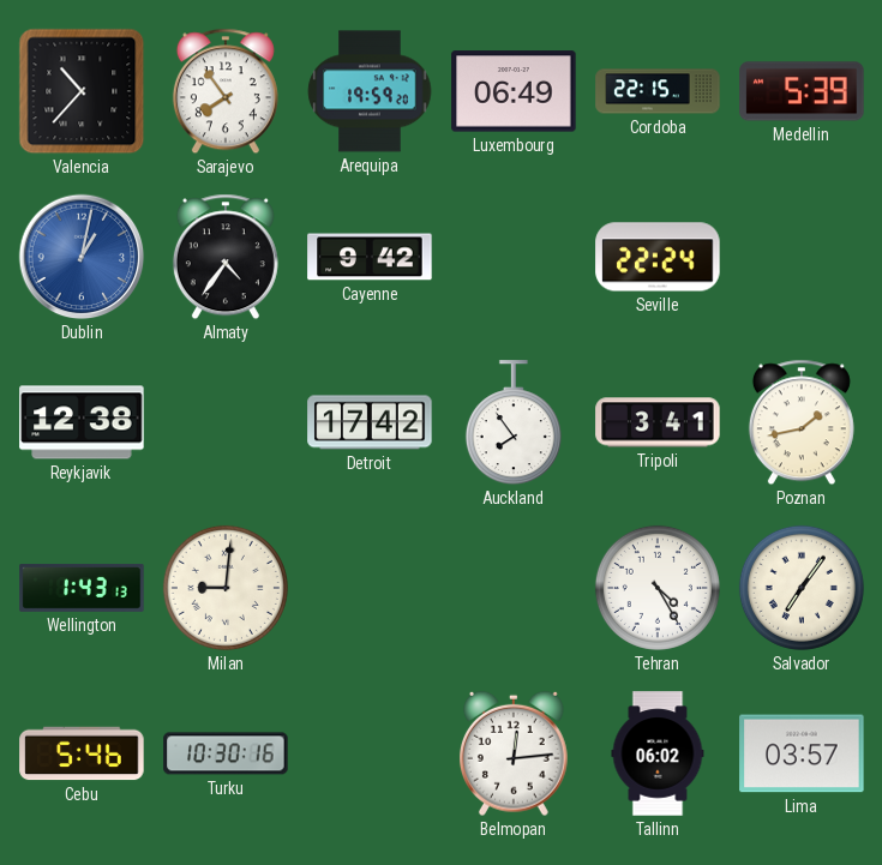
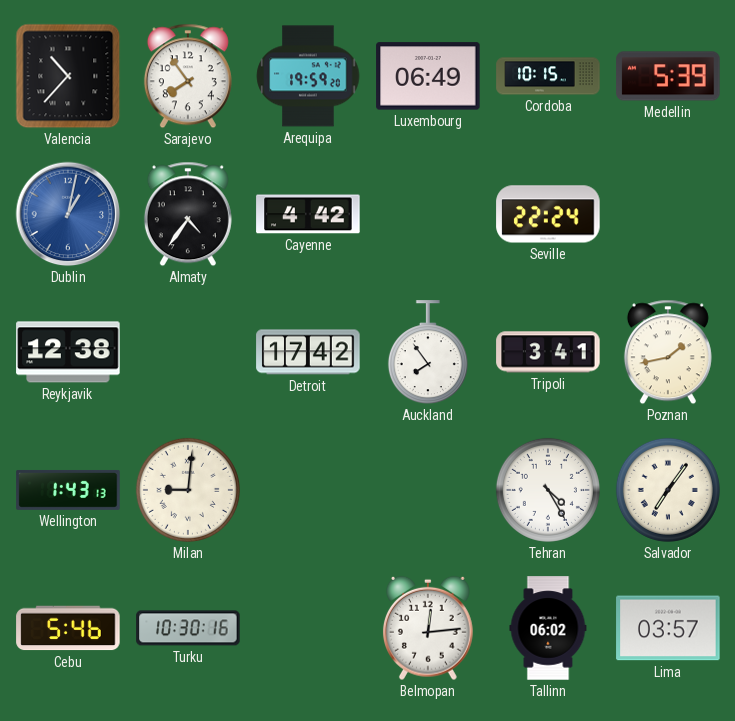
Cordoba: 22:15 -> 10:15 (548, 76)
Cayenne: 9:42 -> 4:42 (308, 214)
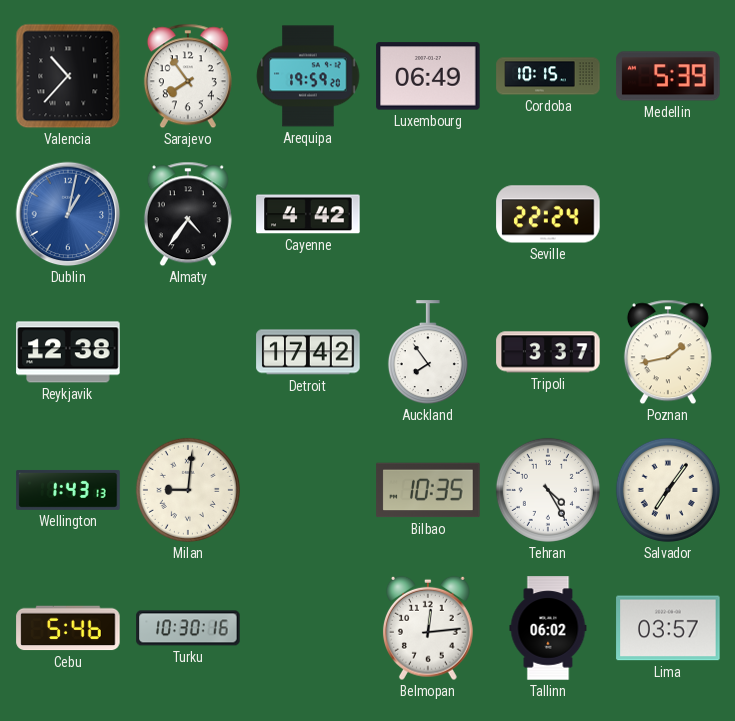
Tripoli: 3:41 -> 3:37 (548, 352)
Bilbao: none -> 10:35 (428, 490)
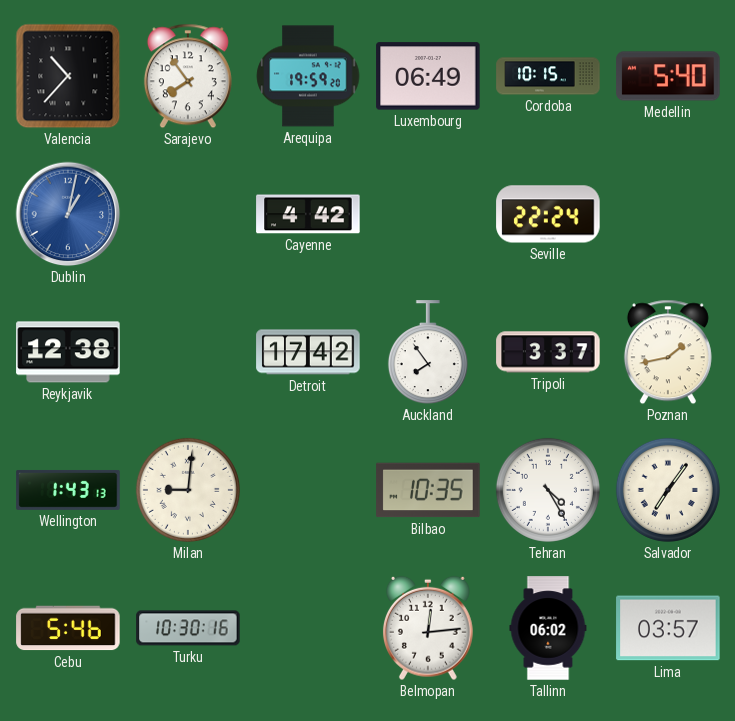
Medellin: 5:39 -> 5:40 (668, 76)
Almaty: 4:36 -> none (188, 214)
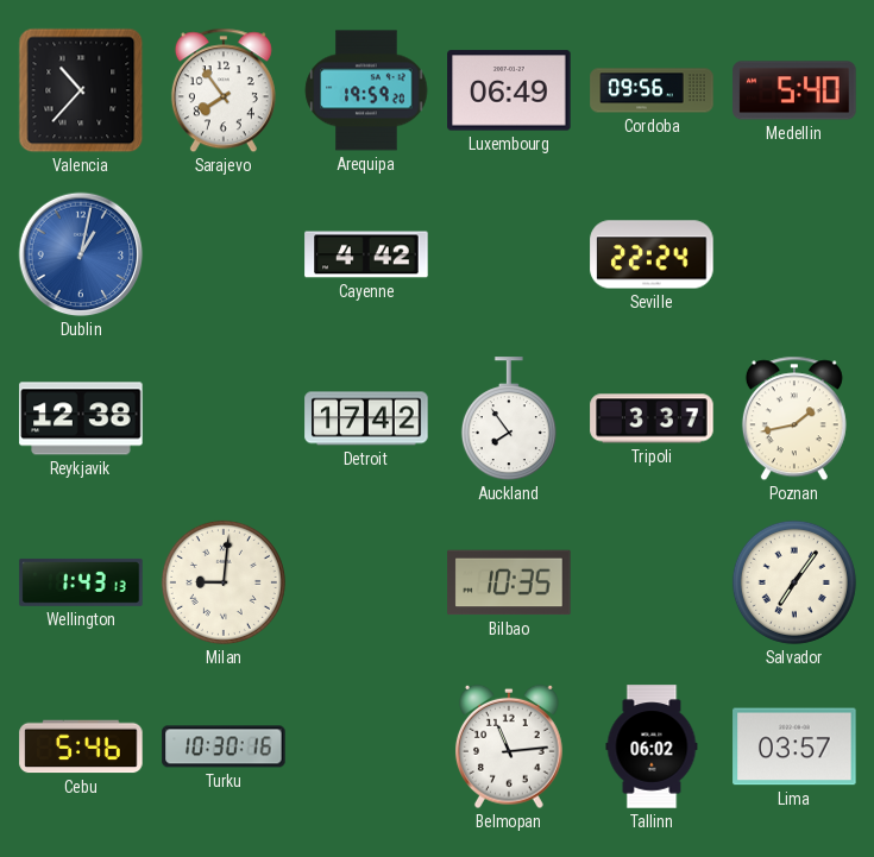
Cordoba: 10:15 -> 09:56 (652, 90)
Tehran: 4:25 -> none (548, 490)
Belmopan: 12:14 -> 11:14 (509, 746)
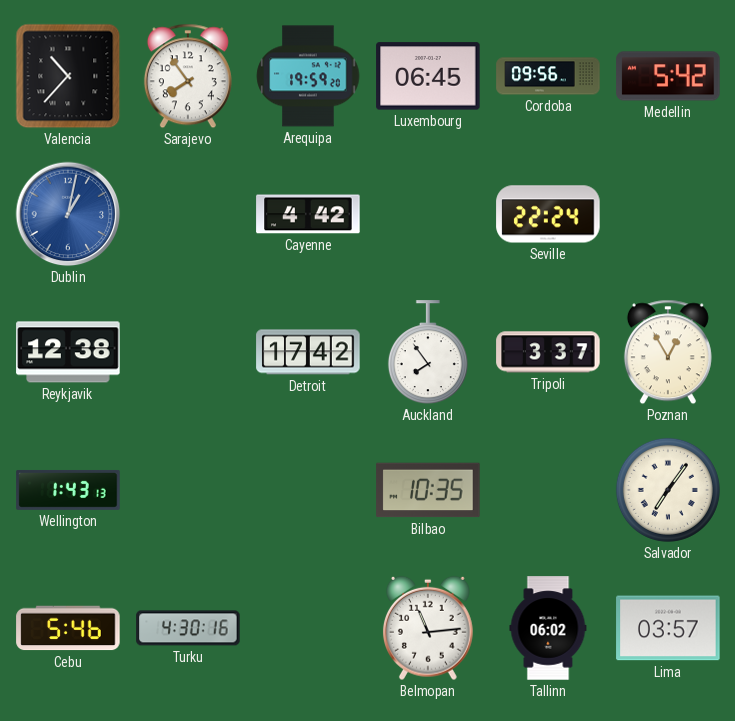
Luxembourg: 06:49 -> 06:45 (428, 76)
Medellin: 5:40 -> 5:42 (668, 76)
Poznan: 1:43 -> 12:55 (668, 352)
Milan: 9:01 -> none (224, 582)
Turku: 10:30 -> 4:30 (188, 628)
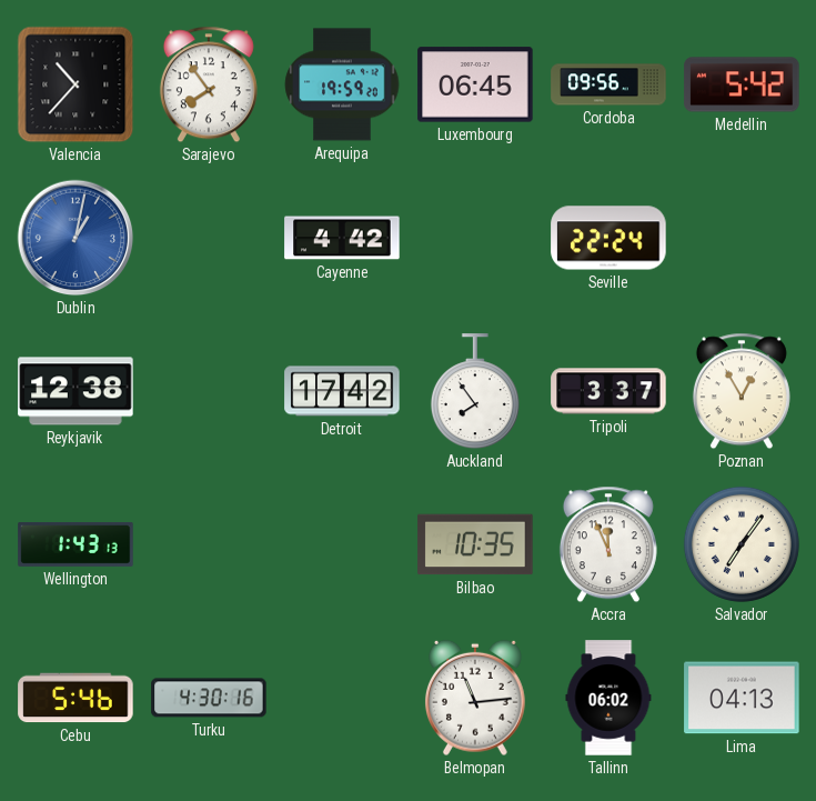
Accra: none -> 11:56 (608, 544)
Lima: 03:57 -> 04:13 (742, 698)
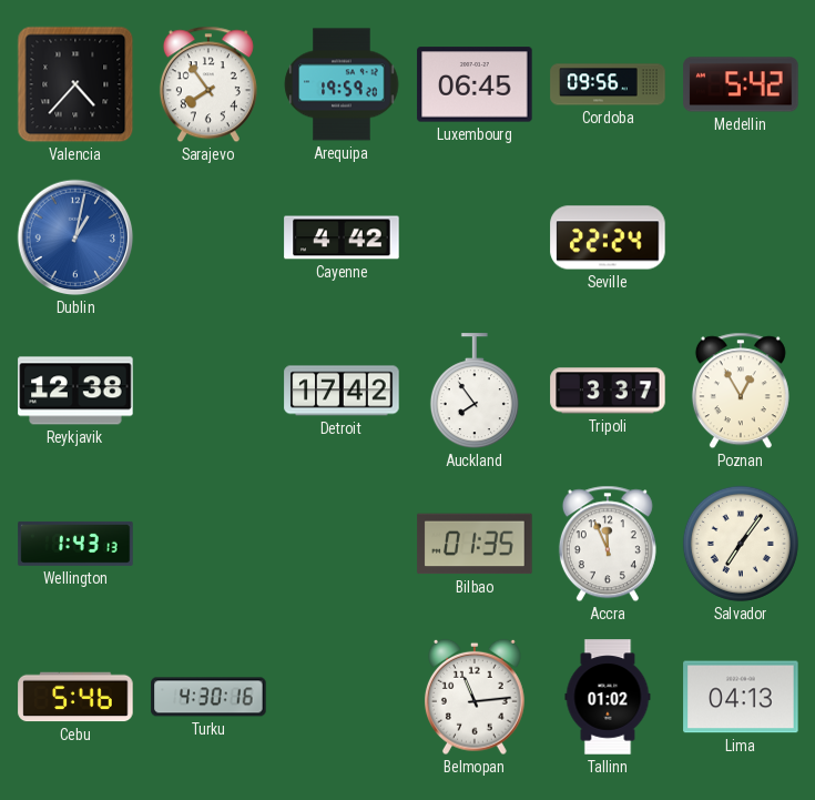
Valencia: 10:37 -> 4:37 (75, 84)
Bilbao: 10:35 -> 01:35 (475, 544)
Tallinn: 06:02 -> 01:02 (608, 697)
